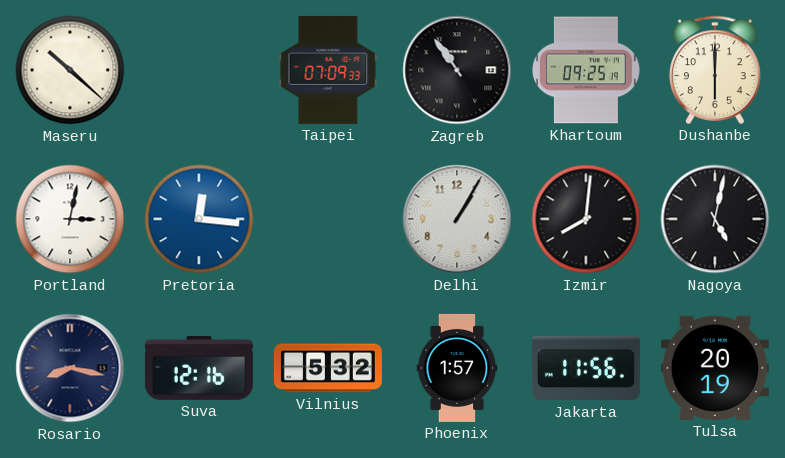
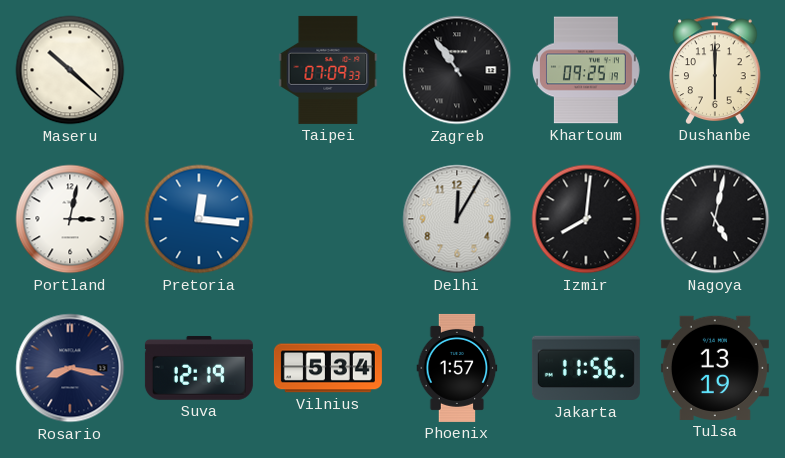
Delhi: 1:05 -> 12:05 (457, 219)
Suva: 12:16 -> 12:19 (199, 368)
Vilnius: 5:32 -> 5:34 (328, 368)
Tulsa: 20:19 -> 13:19 (715, 368)
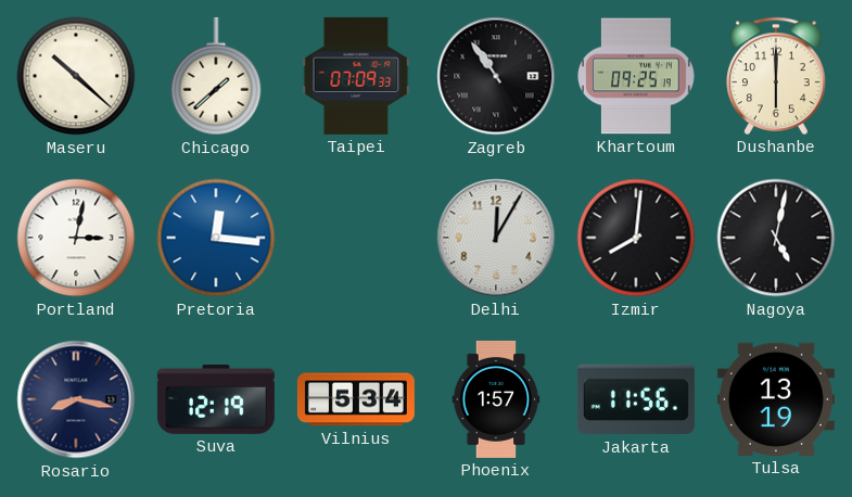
Chicago: none -> 1:38 (216, 76)
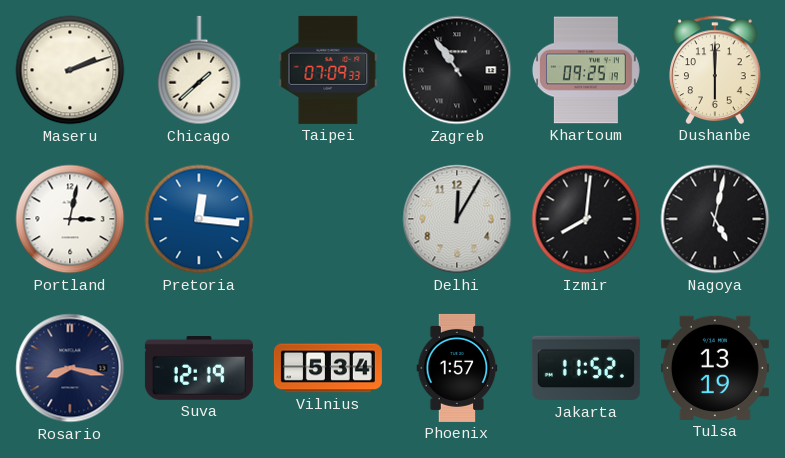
Maseru: 10:22 -> 2:12 (70, 70)
Jakarta: 11:56 -> 11:52 (586, 368)
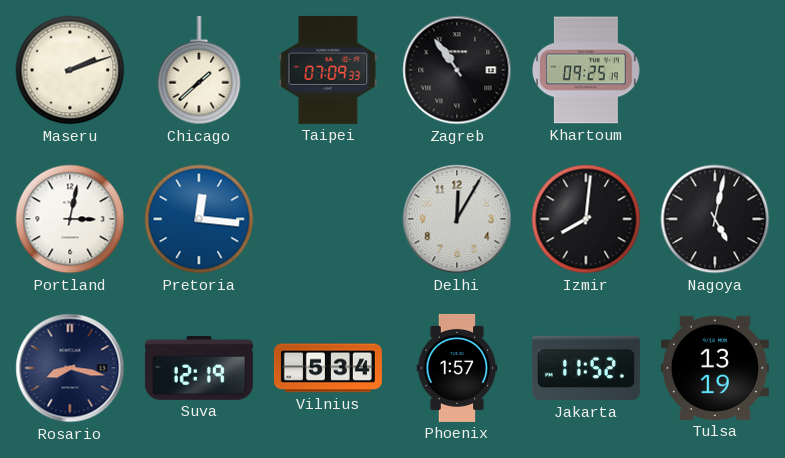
Dushanbe: 6:00 -> none (715, 70)
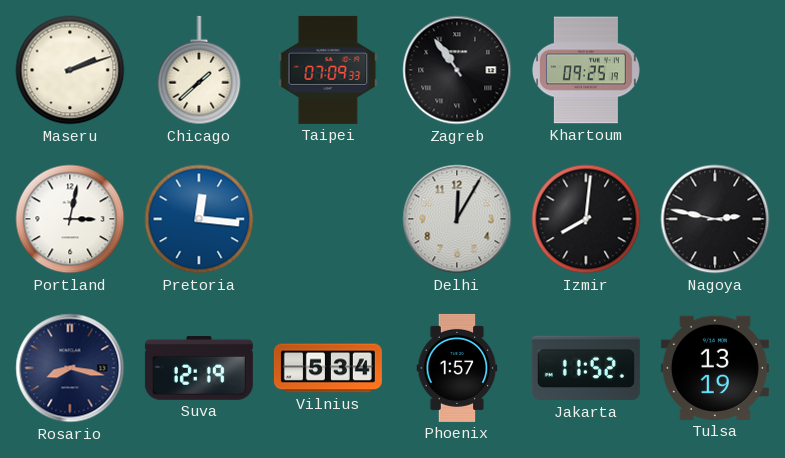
Nagoya: 5:02 -> 2:47 (715, 219)
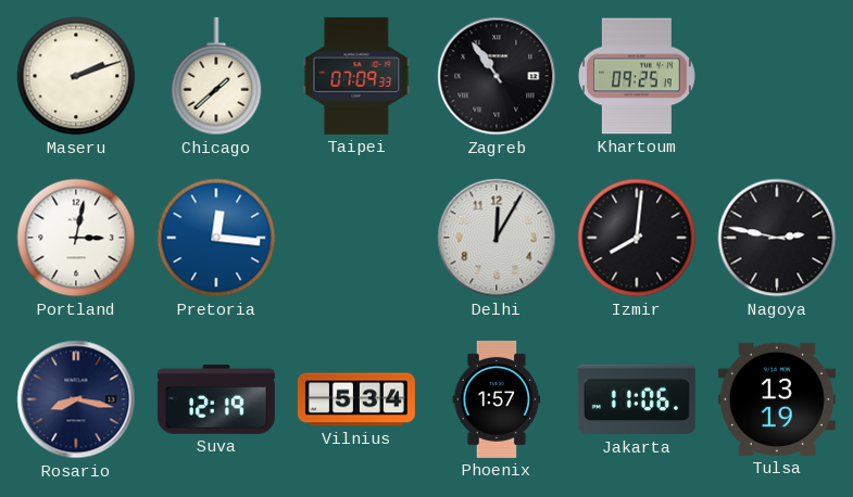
Jakarta: 11:52 -> 11:06 (637, 399)
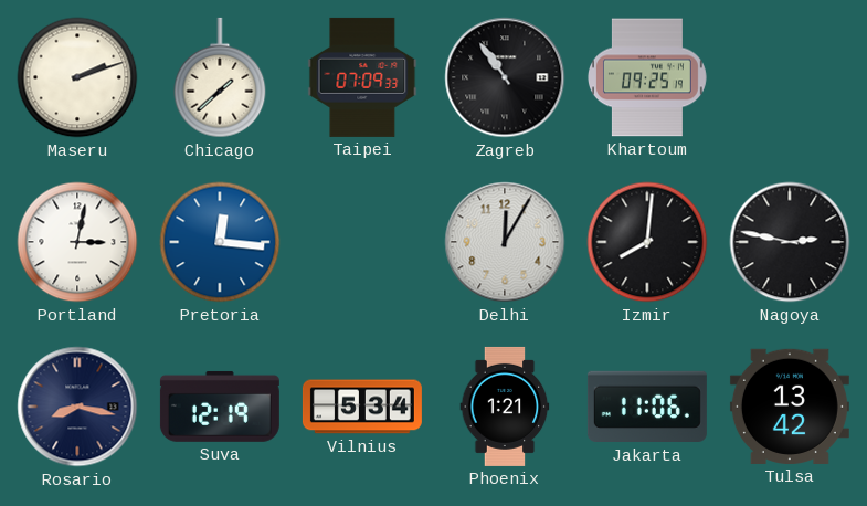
Phoenix: 1:57 -> 1:21 (505, 407)
Tulsa: 13:19 -> 13:42 (790, 407)
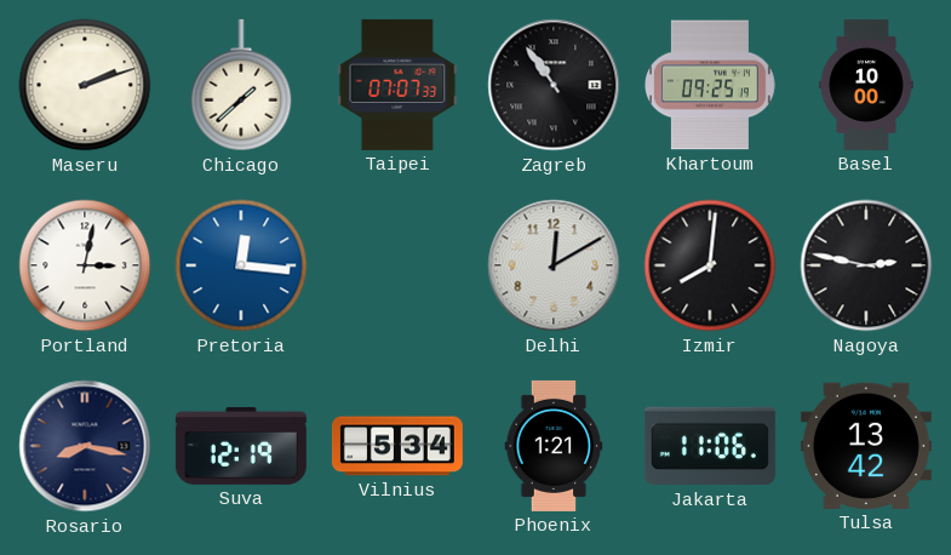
Taipei: 07:09 -> 07:07 (397, 85)
Basel: none -> 10:00 (866, 85)
Delhi: 12:05 -> 12:10 (554, 265)
